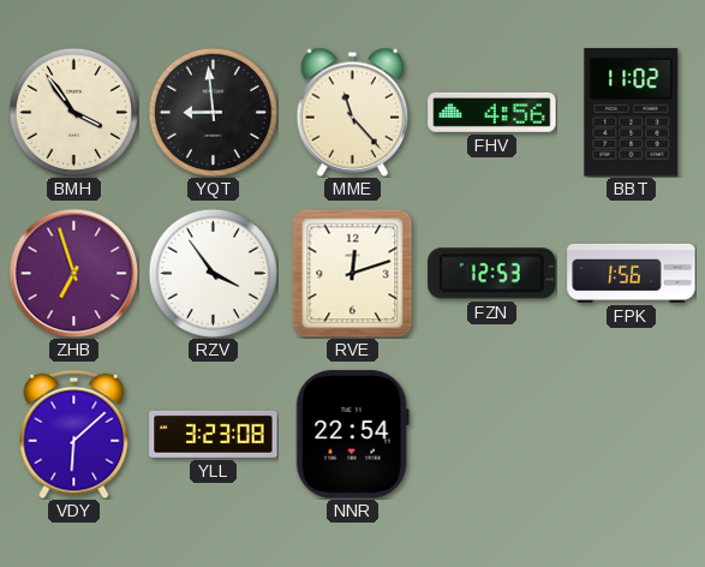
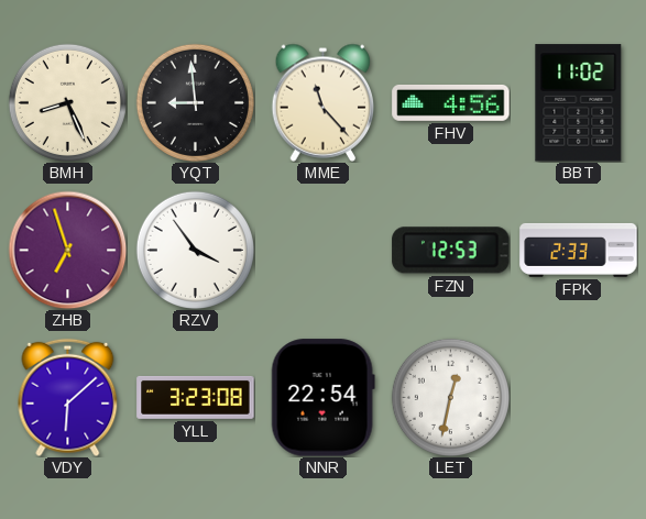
BMH: 3:54 -> 8:26 (67, 102)
RVE: 12:12 -> none (353, 273)
FPK: 1:56 -> 2:33 (579, 250)
LET: none -> 12:32 (450, 397)
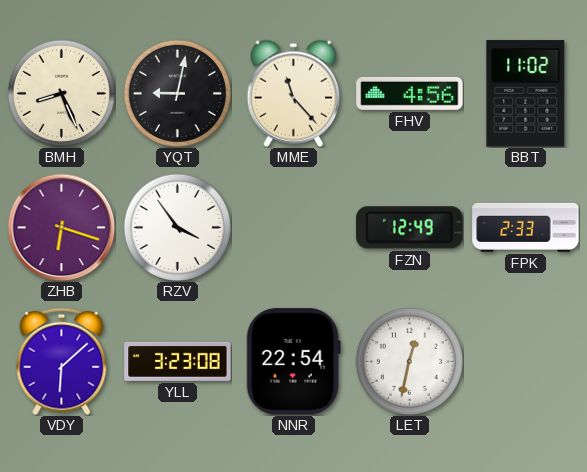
YQT: 8:59 -> 9:02 (177, 93)
ZHB: 6:57 -> 6:18 (61, 227)
FZN: 12:53 -> 12:49 (410, 228)
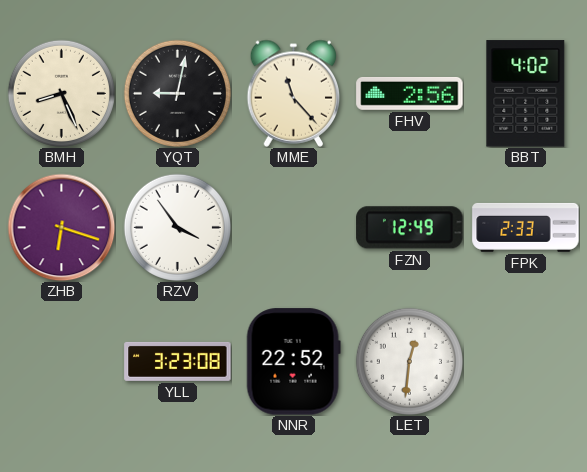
FHV: 4:56 -> 2:56 (410, 94)
BBT: 11:02 -> 4:02 (526, 94)
VDY: 6:08 -> none (62, 361)
NNR: 22:54 -> 22:52 (293, 362)
LET: 12:32 -> 12:31 (409, 361)
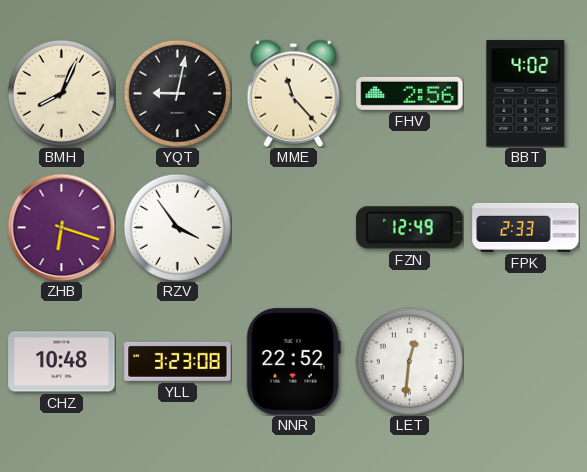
BMH: 8:26 -> 8:04 (61, 93)
CHZ: none -> 10:48 (62, 362)
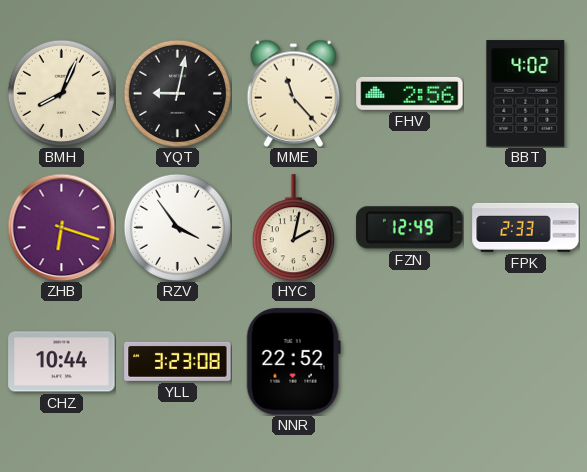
HYC: none -> 2:02 (293, 228)
CHZ: 10:48 -> 10:44 (62, 362)
LET: 12:31 -> none (409, 361)
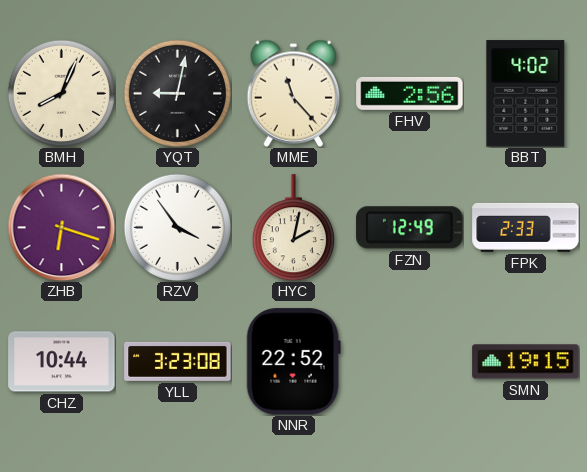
SMN: none -> 19:15 (526, 362)
